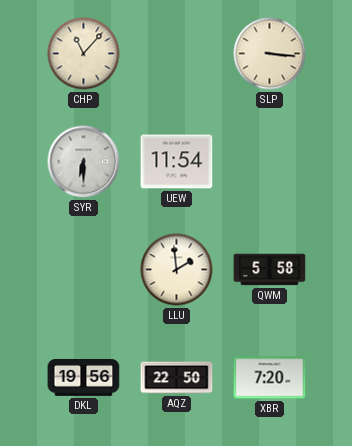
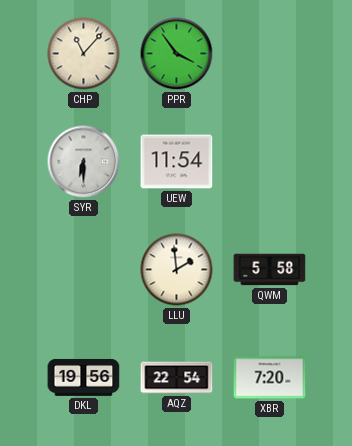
PPR: none -> 3:54 (177, 54)
SLP: 3:16 -> none (270, 54)
AQZ: 22:50 -> 22:54 (177, 378)
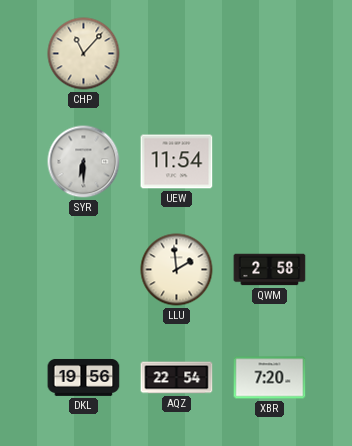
PPR: 3:54 -> none (177, 54)
QWM: 5:58 -> 2:58 (270, 270)
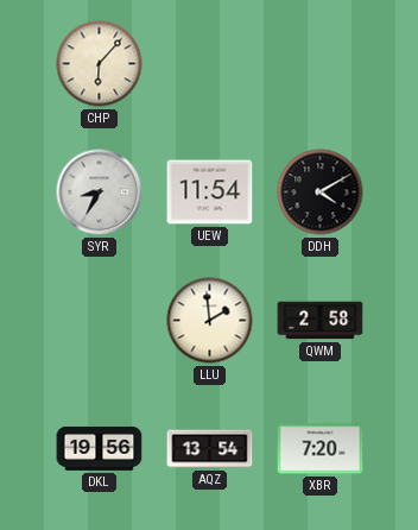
CHP: 11:07 -> 6:07 (100, 64)
SYR: 6:30 -> 8:35 (100, 193)
DDH: none -> 4:10 (321, 193)
AQZ: 22:54 -> 13:54 (210, 449)
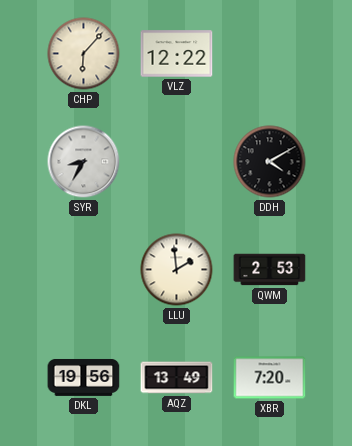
VLZ: none -> 12:22 (177, 54)
UEW: 11:54 -> none (210, 193)
QWM: 2:58 -> 2:53 (270, 270)
AQZ: 13:54 -> 13:49 (177, 378)
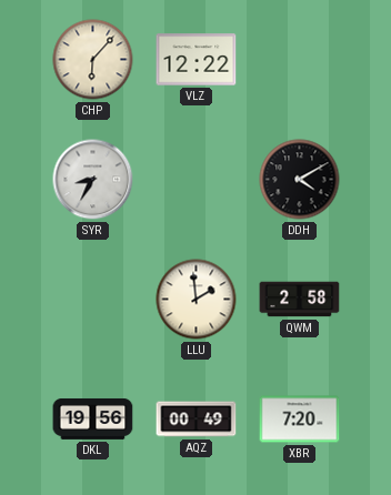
QWM: 2:53 -> 2:58 (300, 300)
AQZ: 13:49 -> 00:49 (197, 420)
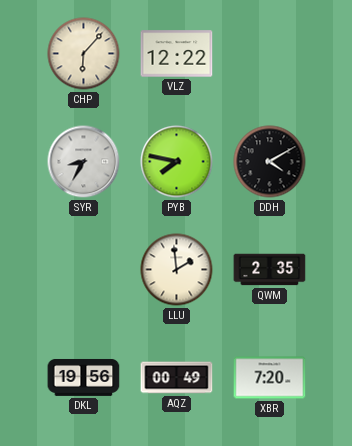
PYB: none -> 7:47 (177, 162)
QWM: 2:58 -> 2:35 (270, 270)
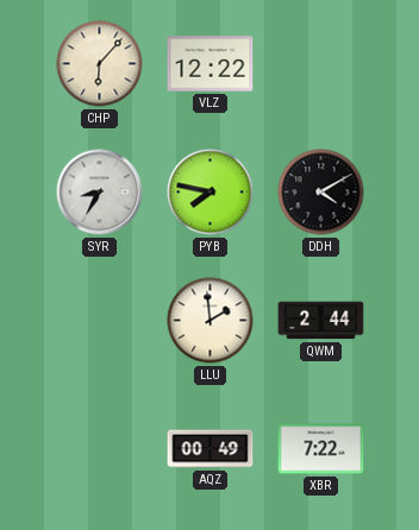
QWM: 2:35 -> 2:44 (321, 321)
DKL: 19:56 -> none (84, 377)
XBR: 7:20 -> 7:22 (321, 449)
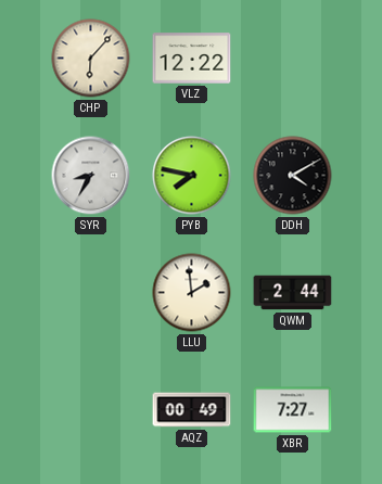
XBR: 7:22 -> 7:27 (293, 410)
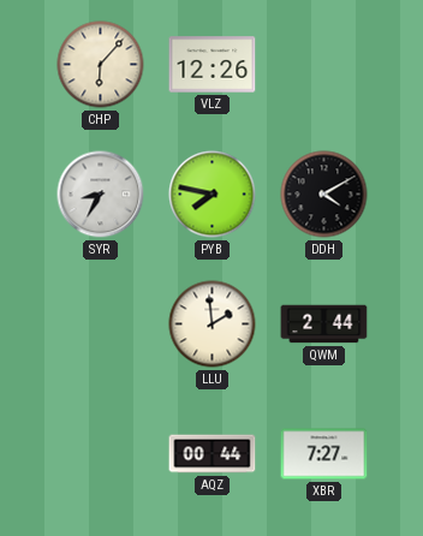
VLZ: 12:22 -> 12:26 (213, 65)
AQZ: 00:49 -> 00:44 (213, 454)
